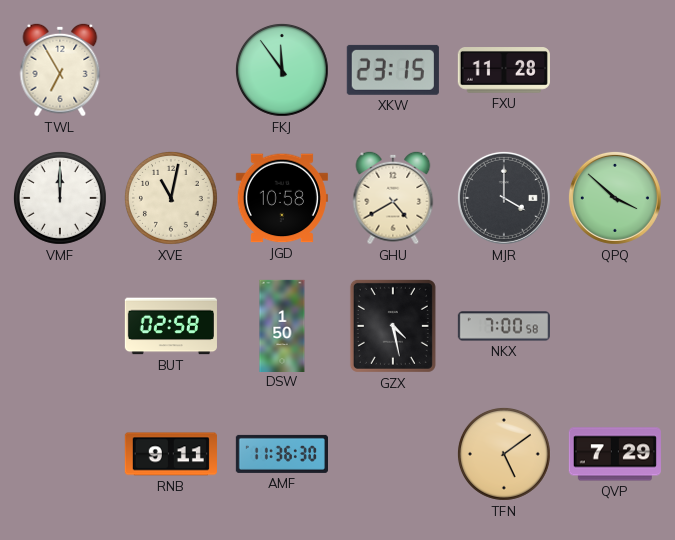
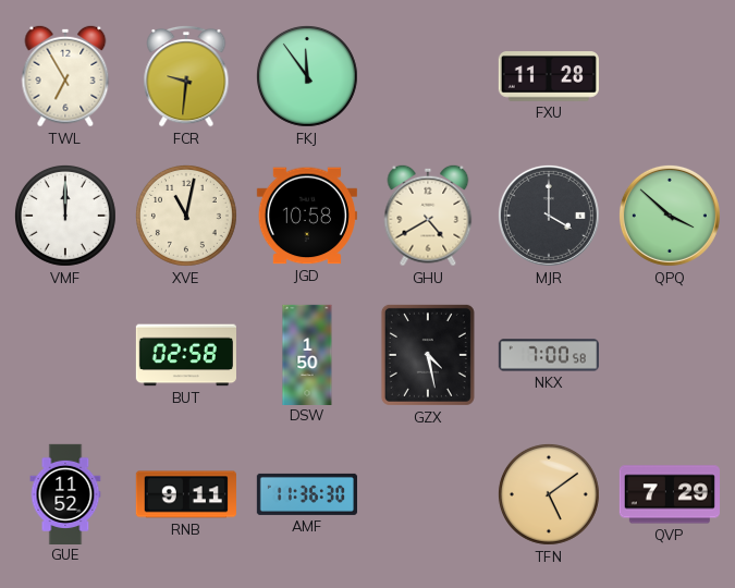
FCR: none -> 9:31 (186, 76)
XKW: 23:15 -> none (393, 70)
GUE: none -> 11:52 (65, 493)
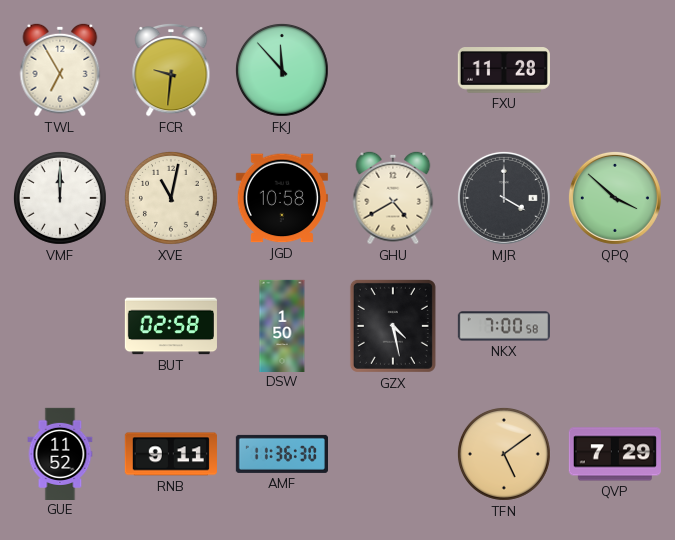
FKJ: 11:54 -> 11:53 (282, 70)
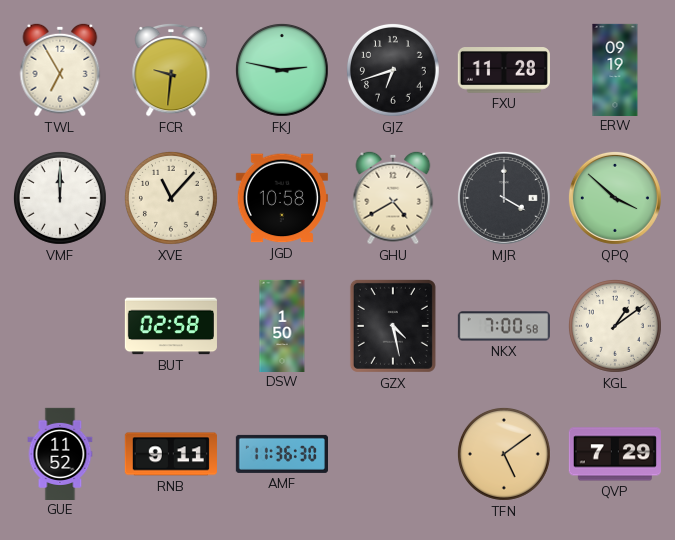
FKJ: 11:53 -> 2:47 (282, 70)
GJZ: none -> 6:42 (393, 70)
ERW: none -> 09:19 (615, 69)
XVE: 11:02 -> 11:07 (171, 198)
KGL: none -> 1:09 (615, 326)
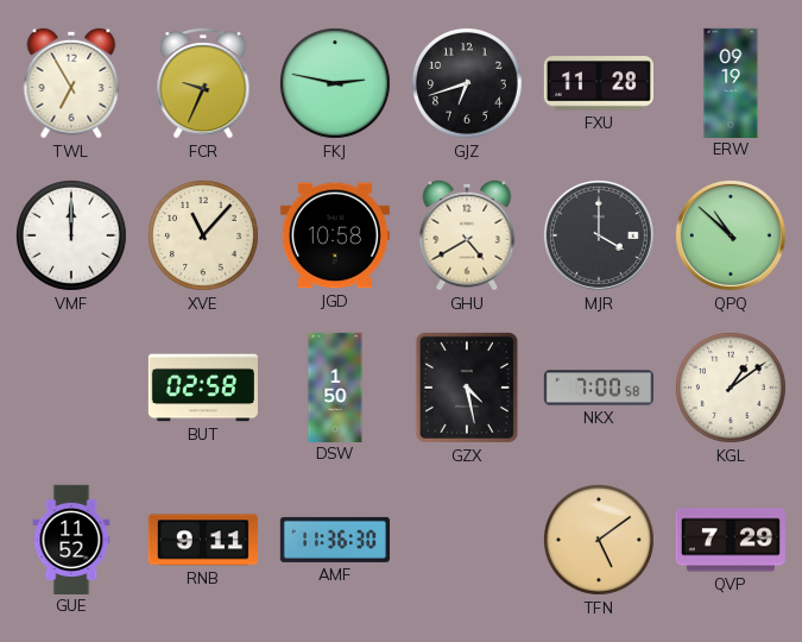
FCR: 9:31 -> 9:34 (203, 83)
QPQ: 3:52 -> 10:52 (731, 235)
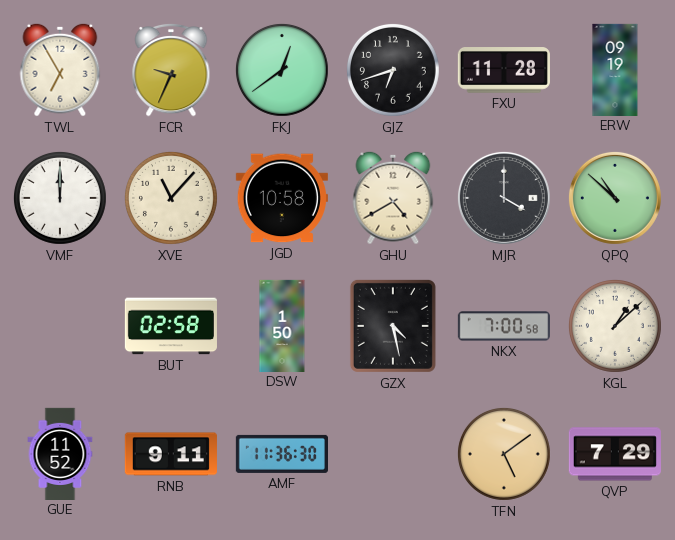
FKJ: 2:47 -> 12:39 (282, 70)
KGL: 1:09 -> 1:08 (615, 326)
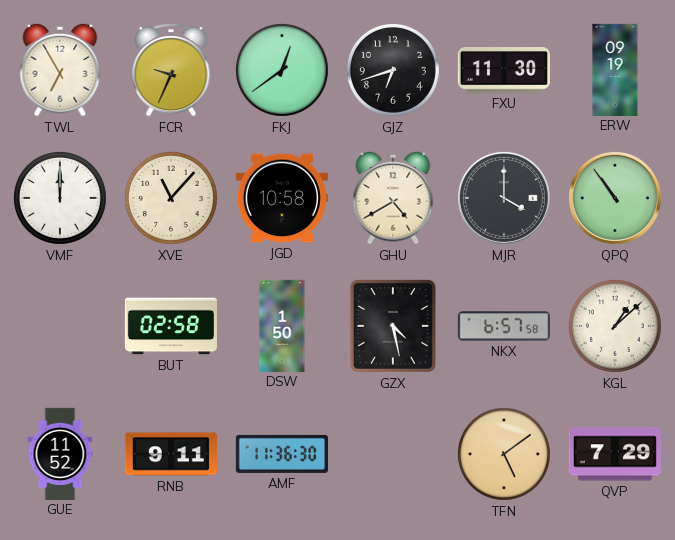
FXU: 11:28 -> 11:30 (504, 70)
QPQ: 10:52 -> 10:54 (615, 198)
NKX: 7:00 -> 6:57 (503, 326)
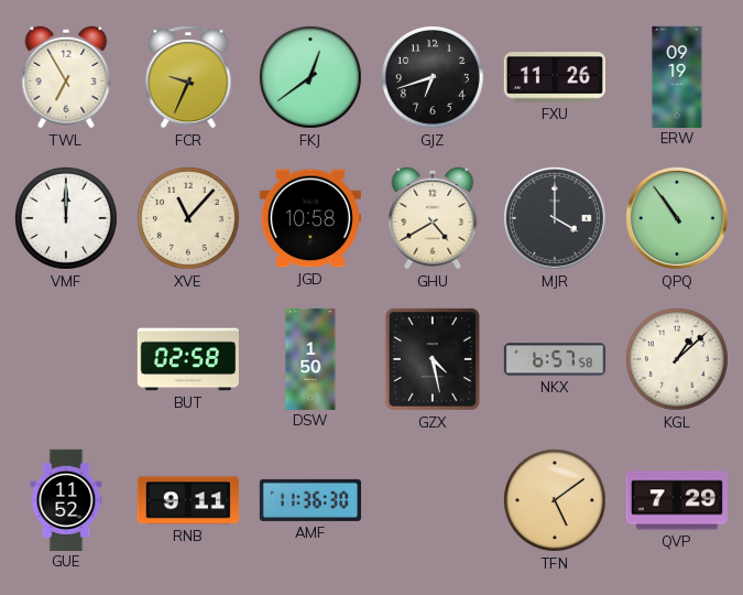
FXU: 11:30 -> 11:26 (555, 77)
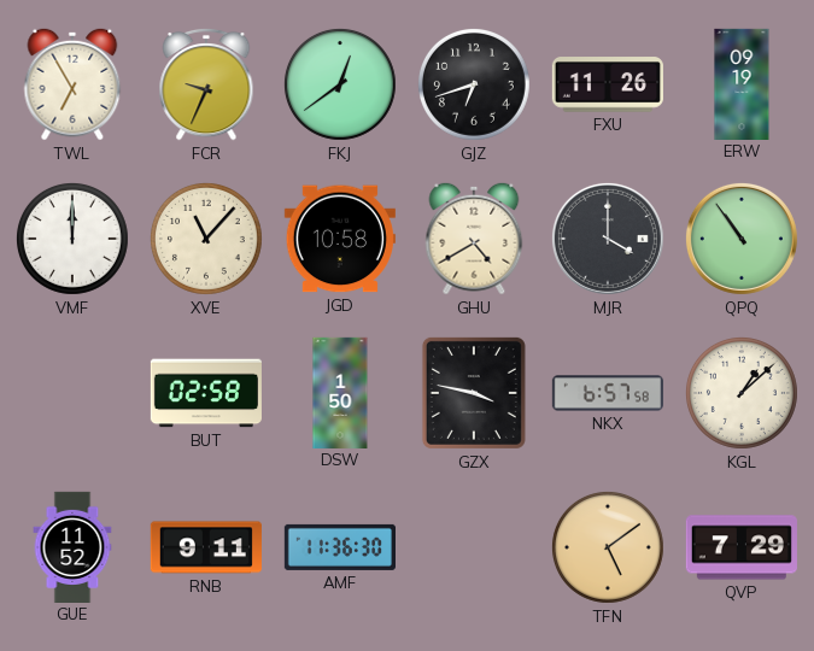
GZX: 4:28 -> 3:47 (474, 393)
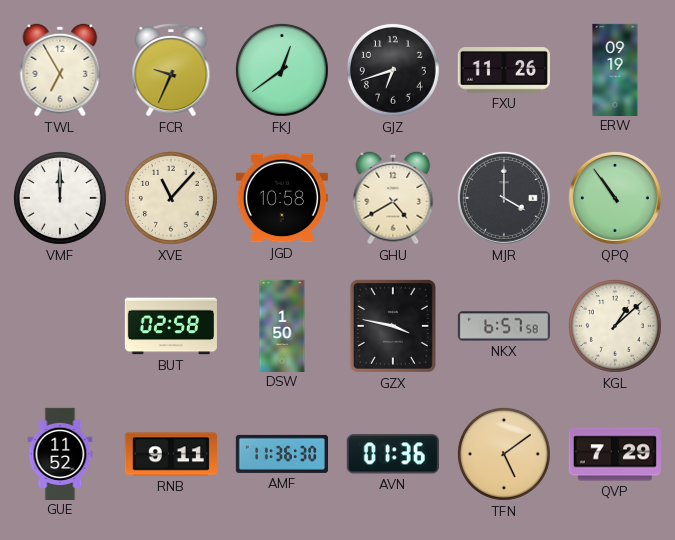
AVN: none -> 01:36 (393, 454)
